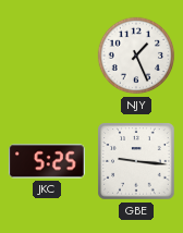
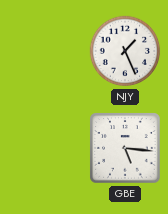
JKC: 5:25 -> none (47, 161)
GBE: 9:16 -> 5:16 (125, 148)
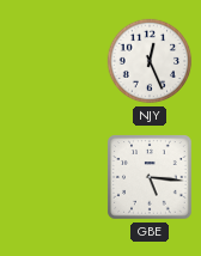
NJY: 1:26 -> 12:26 (150, 61)
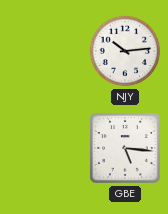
NJY: 12:26 -> 10:14 (125, 51)
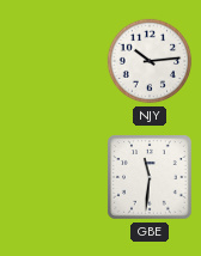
GBE: 5:16 -> 11:31 (150, 177)
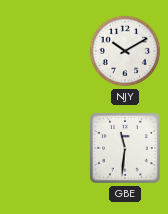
NJY: 10:14 -> 10:10 (125, 51)
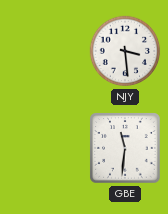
NJY: 10:10 -> 3:29 (125, 51)
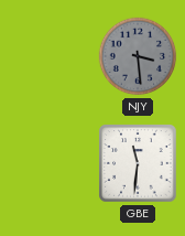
NJY dial: white -> grey (138, 56)
